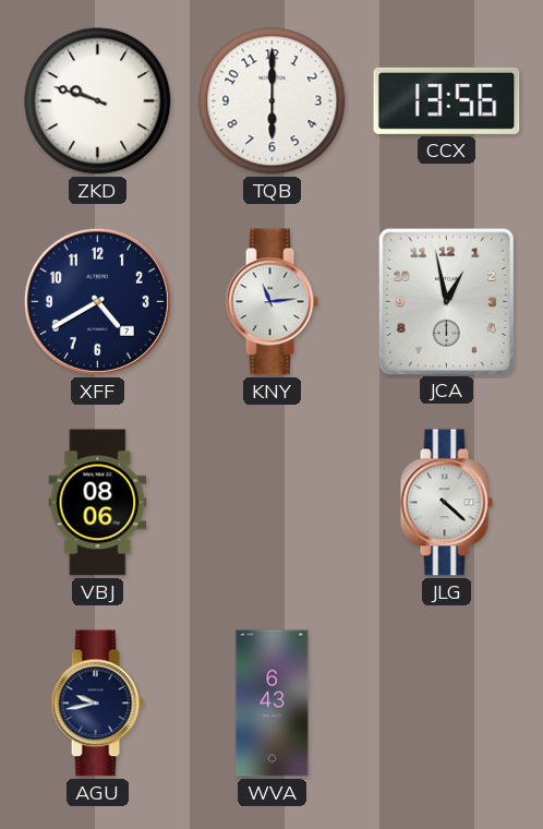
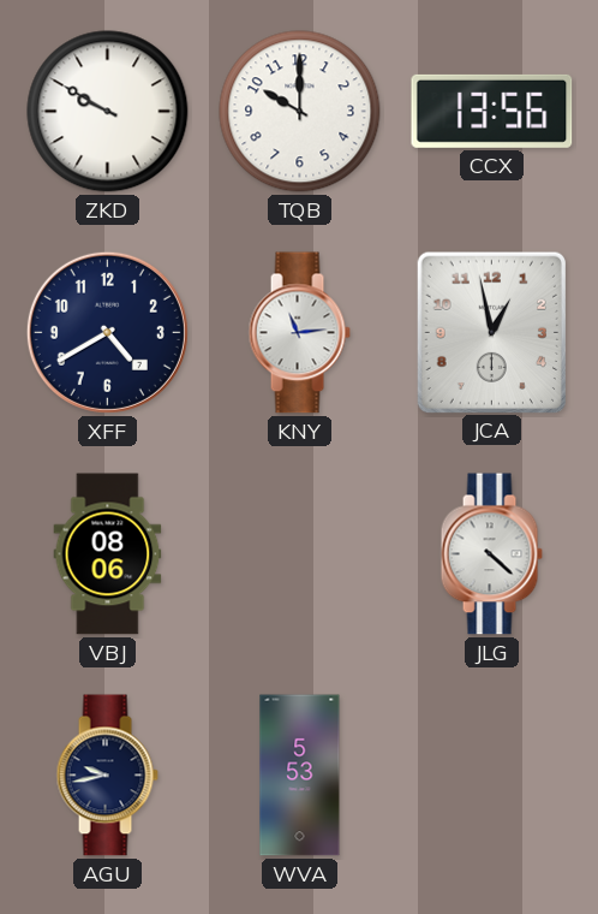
ZKD: 9:48 -> 9:50 (108, 112)
TQB: 6:00 -> 10:00 (300, 112)
WVA: 6:43 -> 5:53 (300, 776)
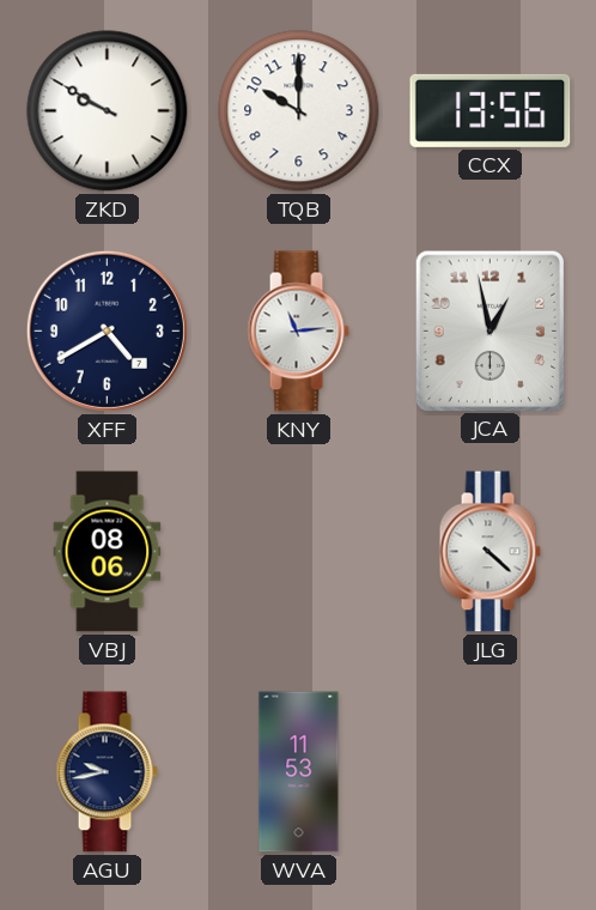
WVA: 5:53 -> 11:53 (299, 772)
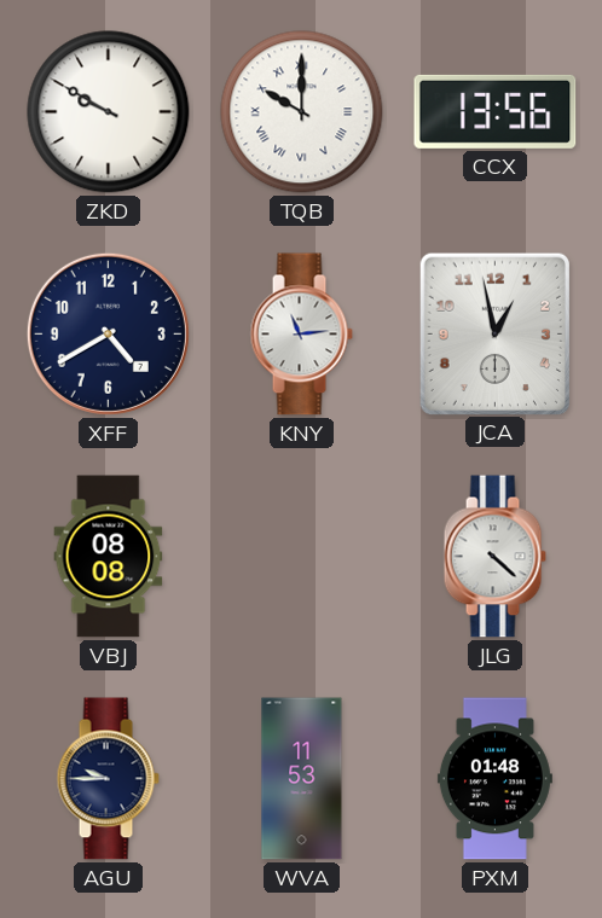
TQB numerals: Arabic -> Roman (302, 112)
VBJ: 08:06 -> 08:08 (109, 557)
AGU: 9:43 -> 9:45 (108, 779)
PXM: none -> 01:48 (494, 779)
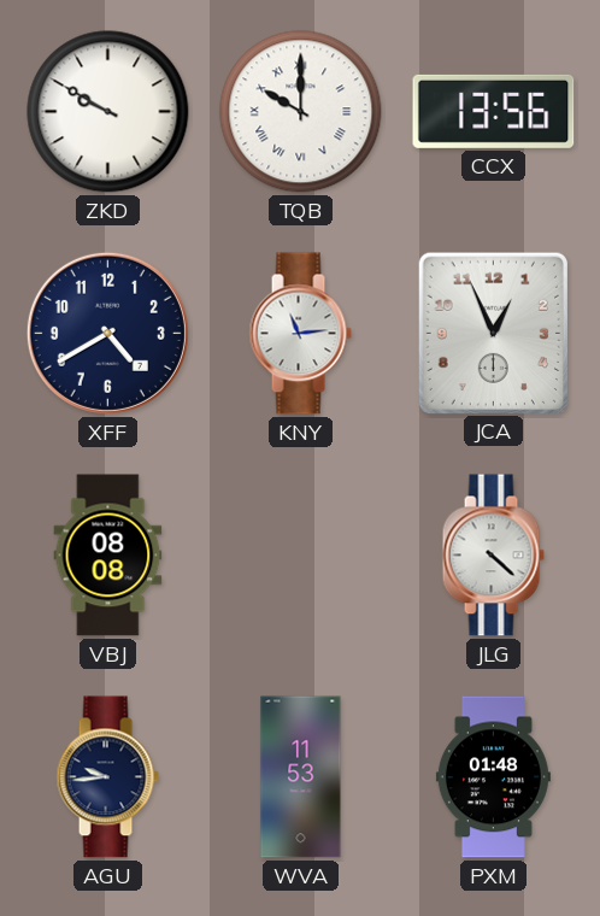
JCA: 12:58 -> 12:56 (493, 333)
AGU: 9:45 -> 9:44 (107, 777)
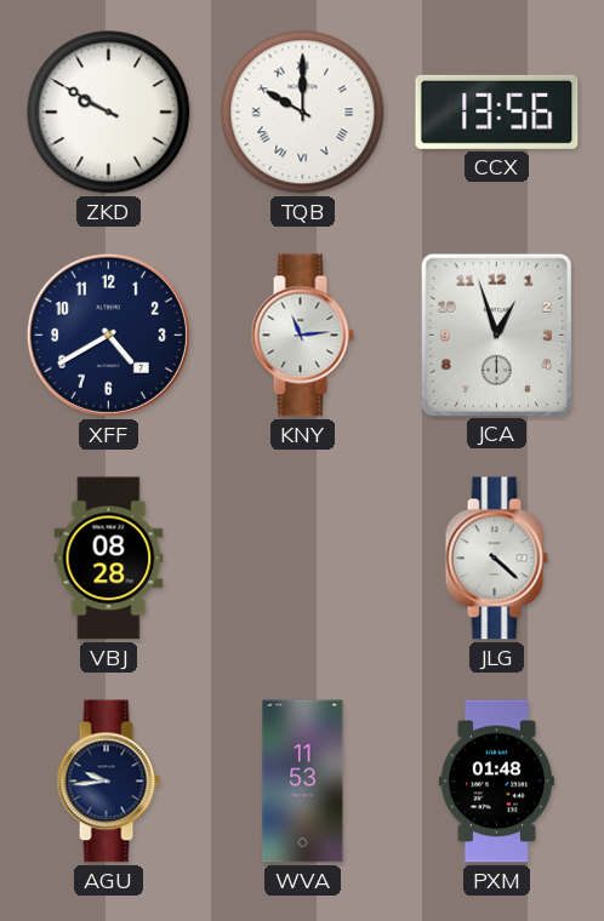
JCA: 12:56 -> 12:57 (496, 334)
VBJ: 08:08 -> 08:28 (109, 559)
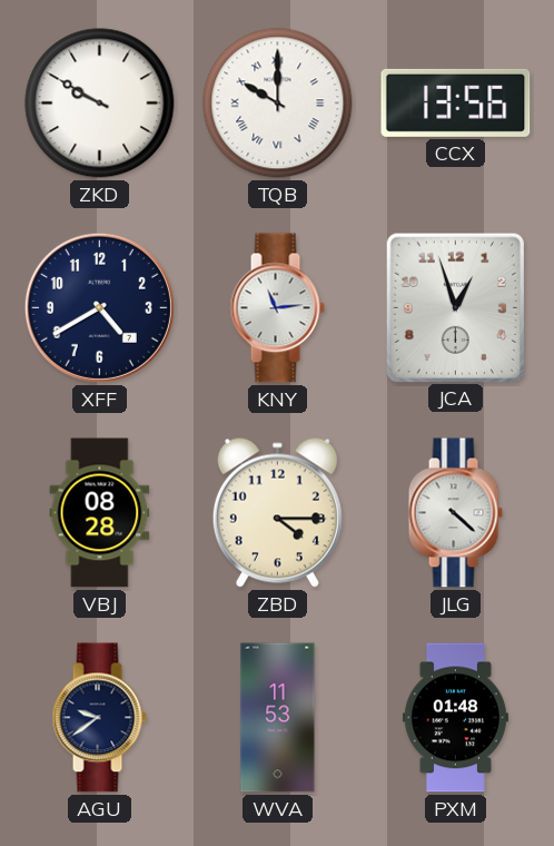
ZBD: none -> 4:15 (277, 512)
AGU: 9:44 -> 9:39 (99, 718)
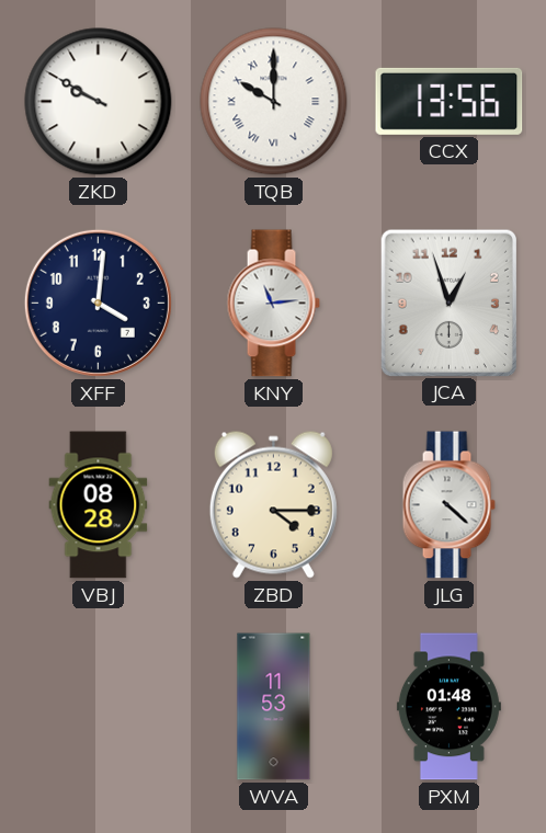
XFF: 4:40 -> 4:01 (98, 303)
AGU: 9:39 -> none (99, 718)
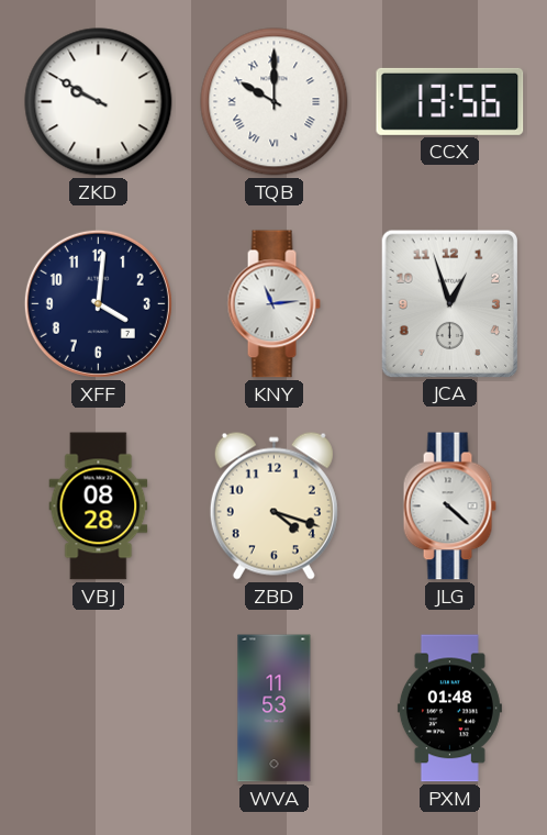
ZBD: 4:15 -> 4:18 (273, 505)
